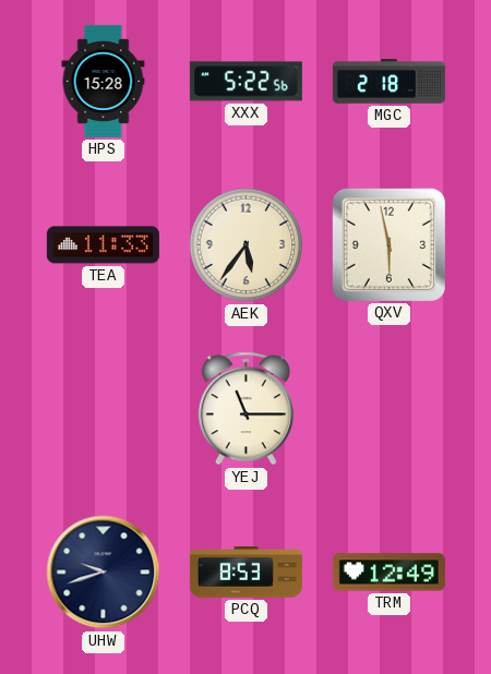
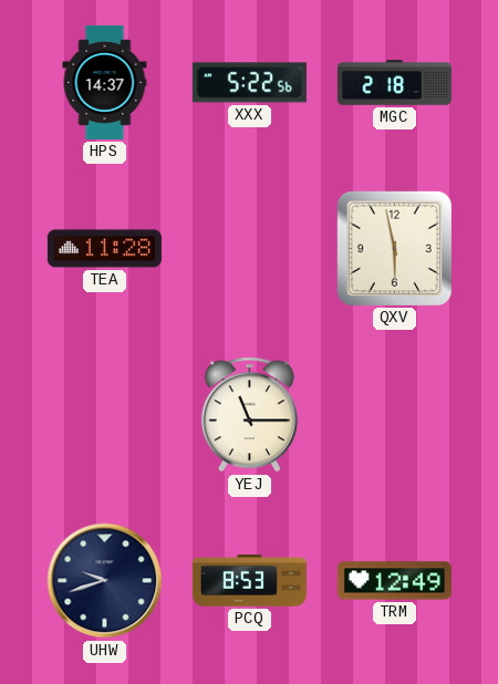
HPS: 15:28 -> 14:37 (105, 82)
TEA: 11:33 -> 11:28 (104, 249)
AEK: 5:36 -> none (247, 245)
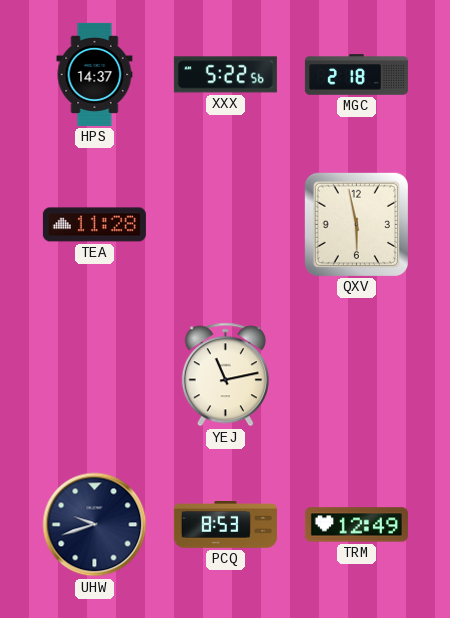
YEJ: 11:15 -> 11:13 (225, 375)
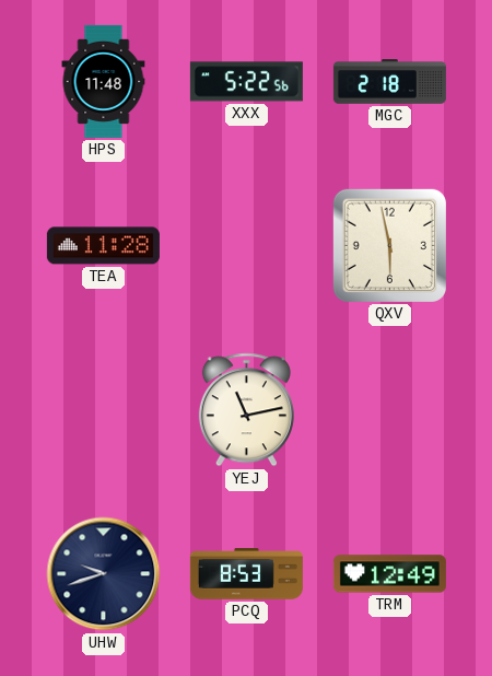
HPS: 14:37 -> 11:48 (104, 81)
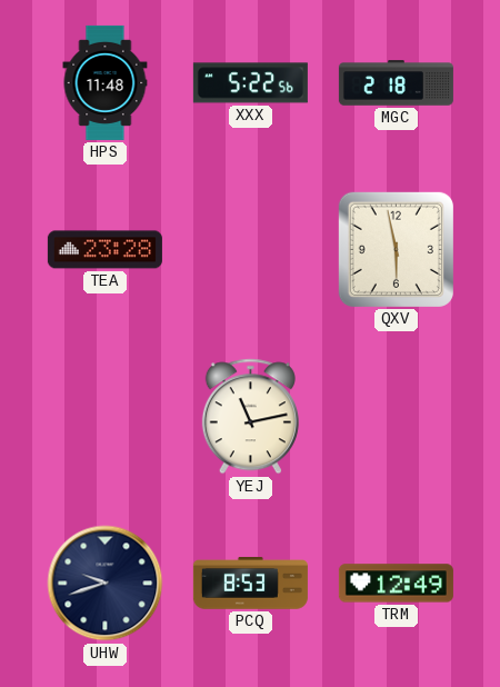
TEA: 11:28 -> 23:28 (104, 250)
